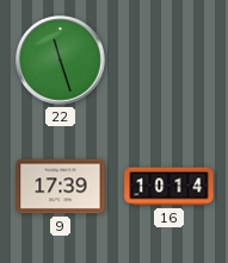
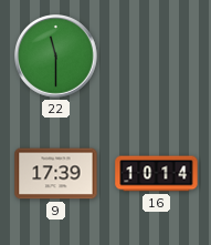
22: 11:27 -> 11:30 (56, 57)
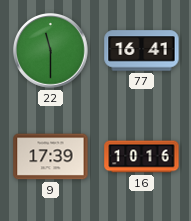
77: none -> 16:41 (142, 51)
16: 10:14 -> 10:16 (142, 157)
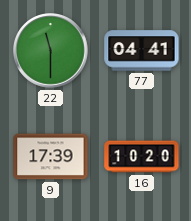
77: 16:41 -> 04:41 (142, 51)
16: 10:16 -> 10:20 (142, 157)
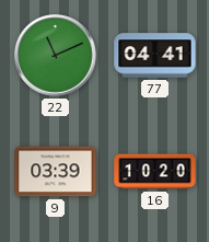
22: 11:30 -> 11:11 (56, 56)
9: 17:39 -> 03:39 (56, 172)
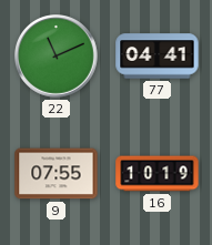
9: 03:39 -> 07:55 (57, 174)
16: 10:20 -> 10:19 (158, 174)
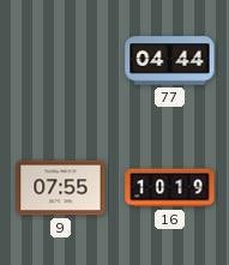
22: 11:11 -> none (57, 57)
77: 04:41 -> 04:44 (170, 61)
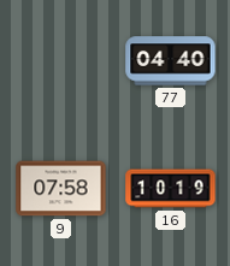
77: 04:44 -> 04:40 (171, 61)
9: 07:55 -> 07:58 (61, 189)
